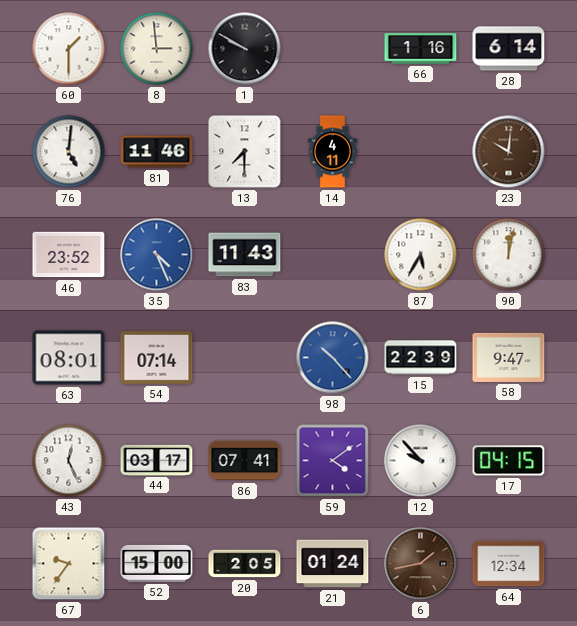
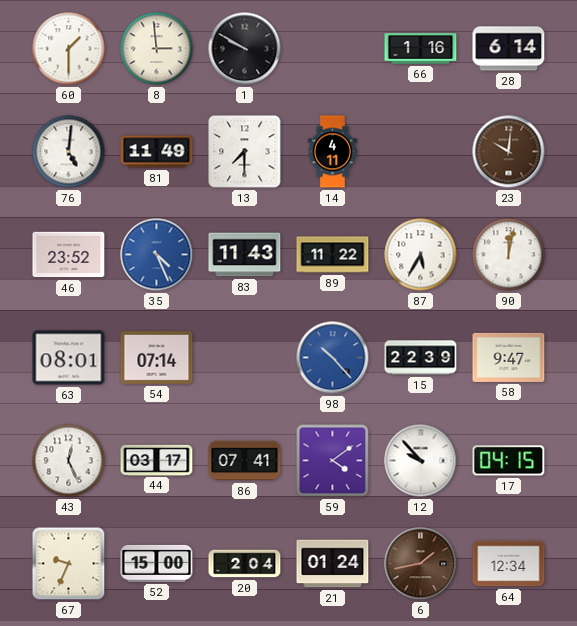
81: 11:46 -> 11:49 (157, 152)
89: none -> 11:22 (333, 255)
67: 9:36 -> 9:34 (69, 564)
20: 2:05 -> 2:04 (245, 564)
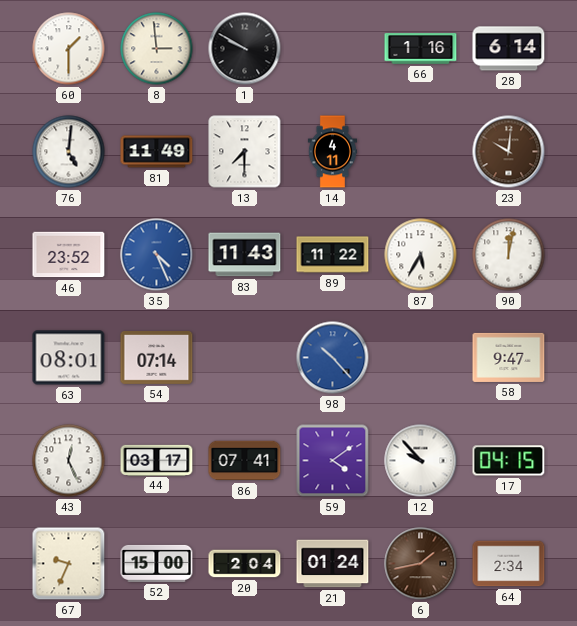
15: 22:39 -> none (421, 358)
64: 12:34 -> 2:34 (509, 564)
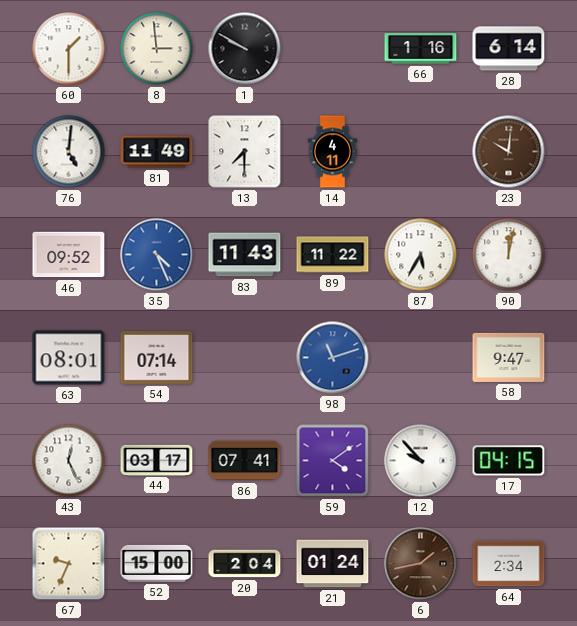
46: 23:52 -> 09:52 (69, 255)
98: 10:23 -> 11:12 (333, 358)
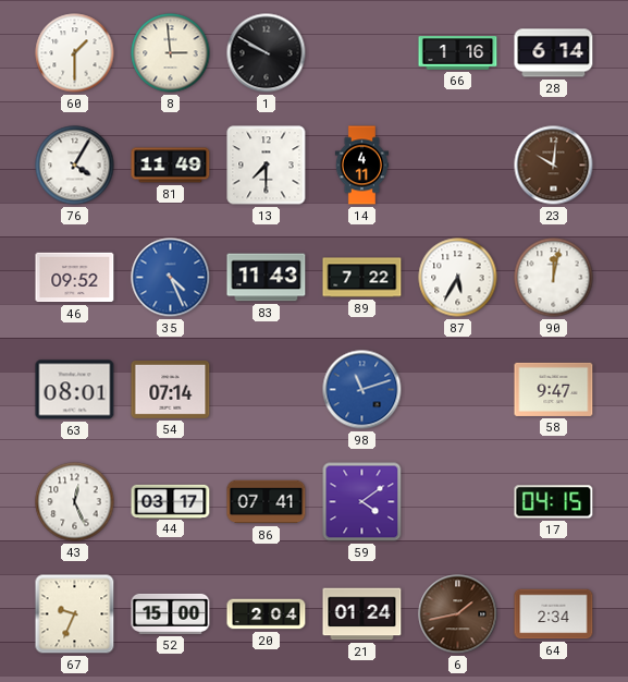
76: 5:01 -> 4:05 (75, 166)
89: 11:22 -> 7:22 (362, 278)
12: 9:53 -> none (421, 461)
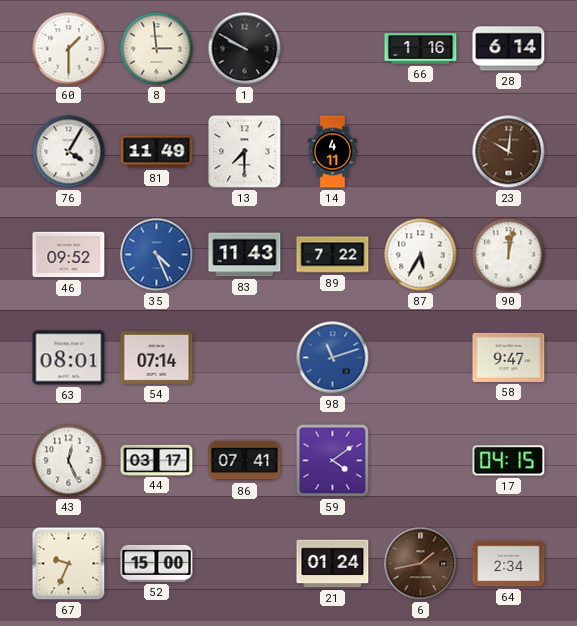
20: 2:04 -> none (267, 614)
